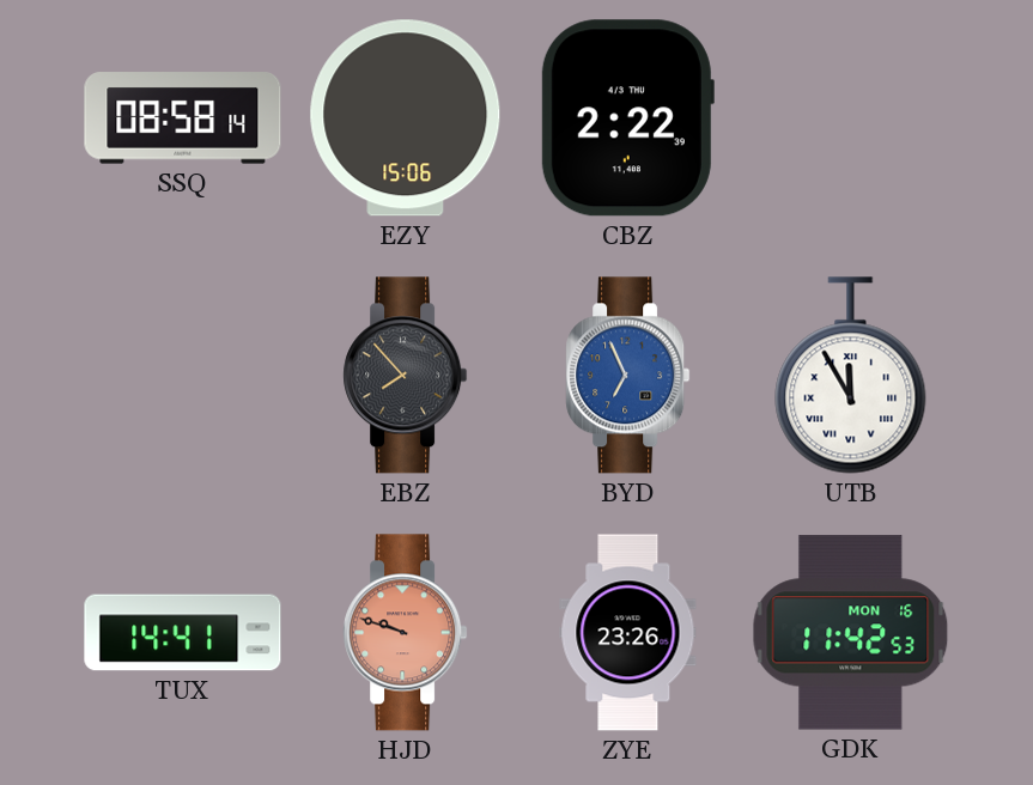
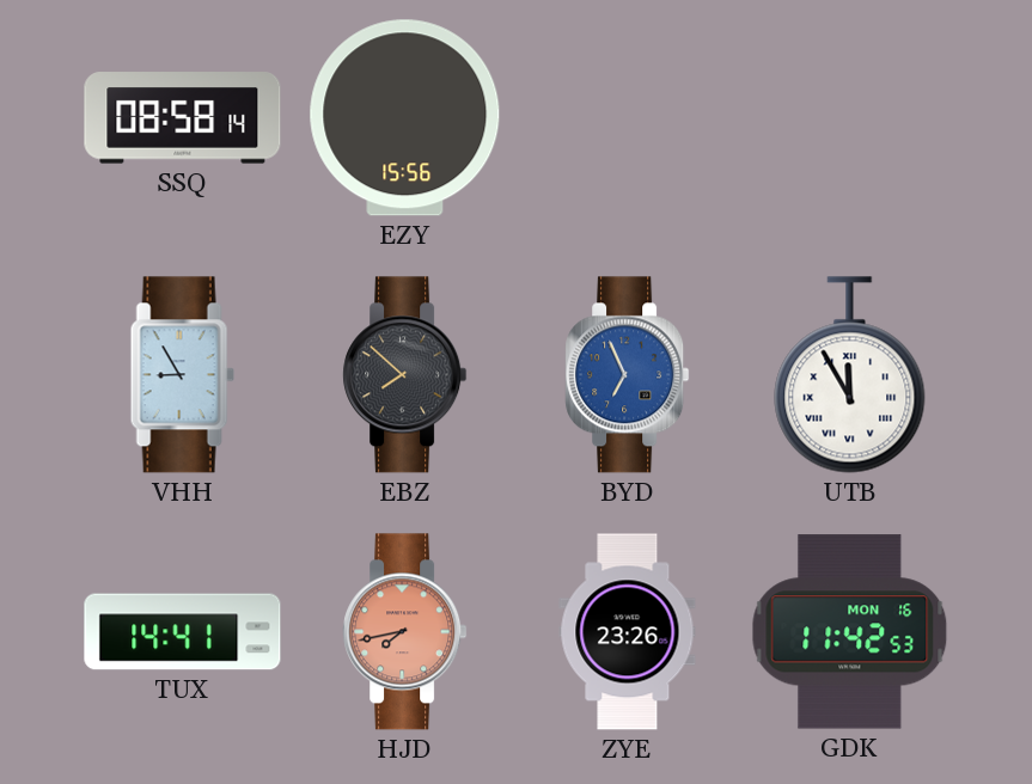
EZY: 15:06 -> 15:56 (405, 118)
CBZ: 2:22 -> none (627, 118)
VHH: none -> 8:55 (182, 375)
EBZ: 7:53 -> 7:52 (405, 375)
HJD: 9:48 -> 7:43 (405, 632)
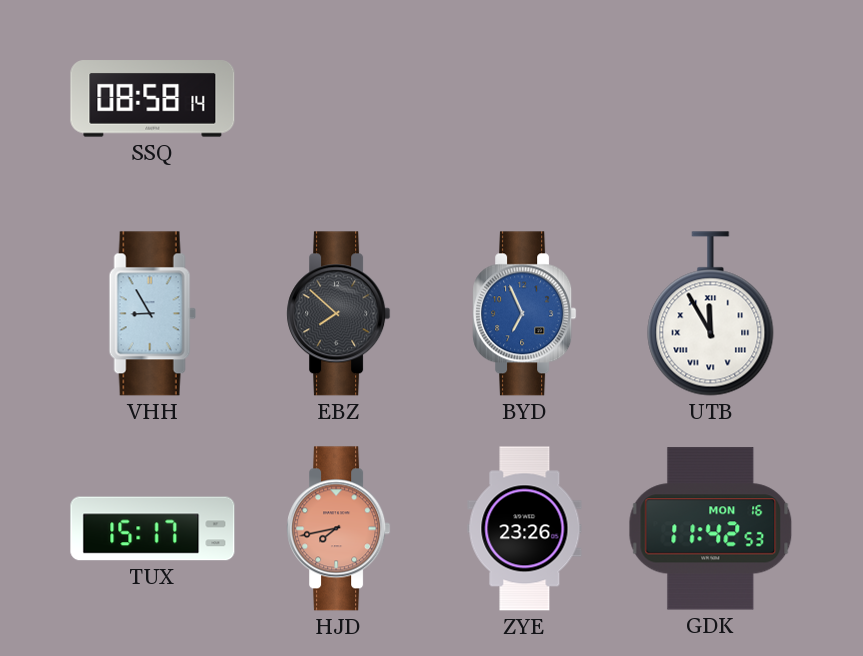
EZY: 15:56 -> none (405, 118)
TUX: 14:41 -> 15:17 (153, 529)
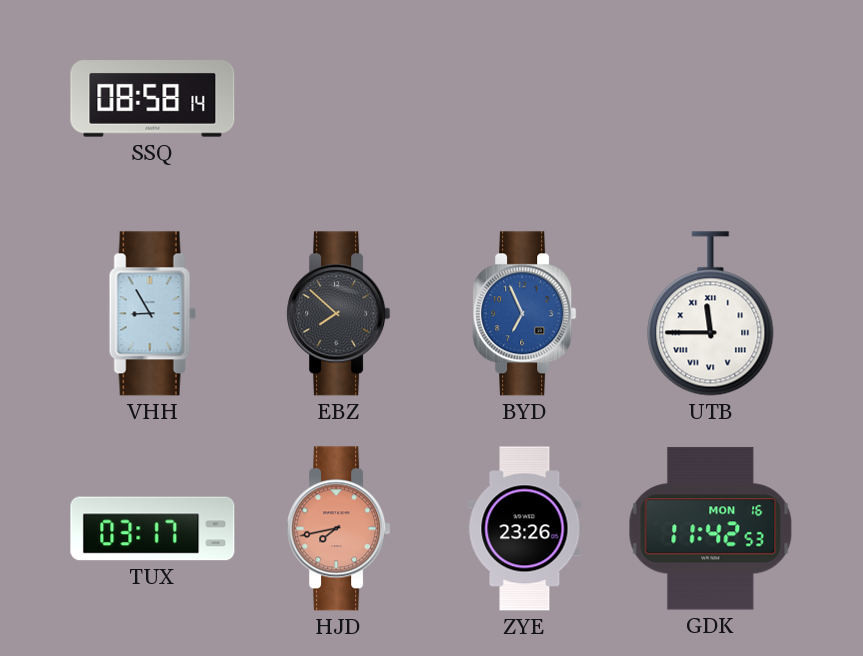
UTB: 11:55 -> 11:45 (711, 314)
TUX: 15:17 -> 03:17 (153, 529)
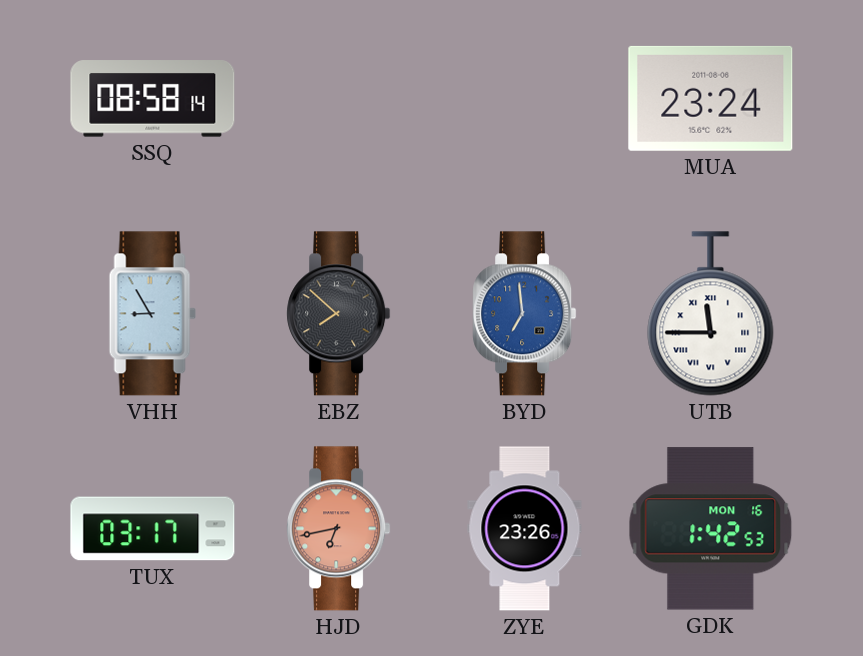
MUA: none -> 23:24 (711, 98)
BYD: 6:56 -> 6:59 (525, 314)
HJD: 7:43 -> 6:43 (339, 529)
GDK: 11:42 -> 1:42 (711, 529)
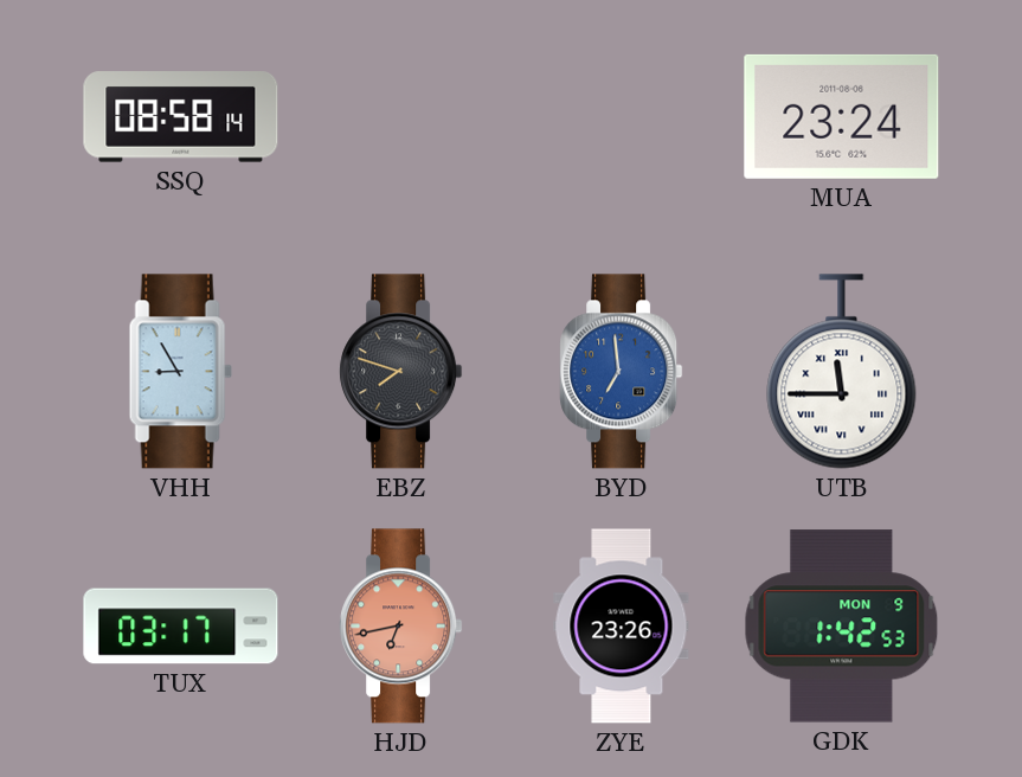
EBZ: 7:52 -> 7:48 (401, 372)
GDK date: MON 16 -> MON 9 (842, 627)
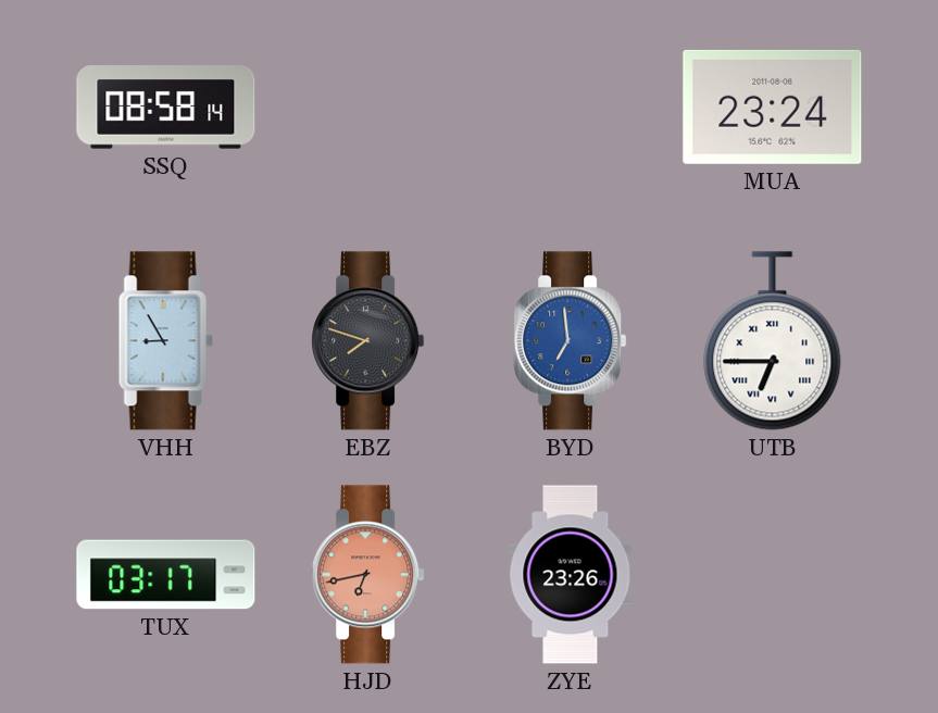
UTB: 11:45 -> 6:45 (773, 341)
GDK: 1:42 -> none (842, 627)
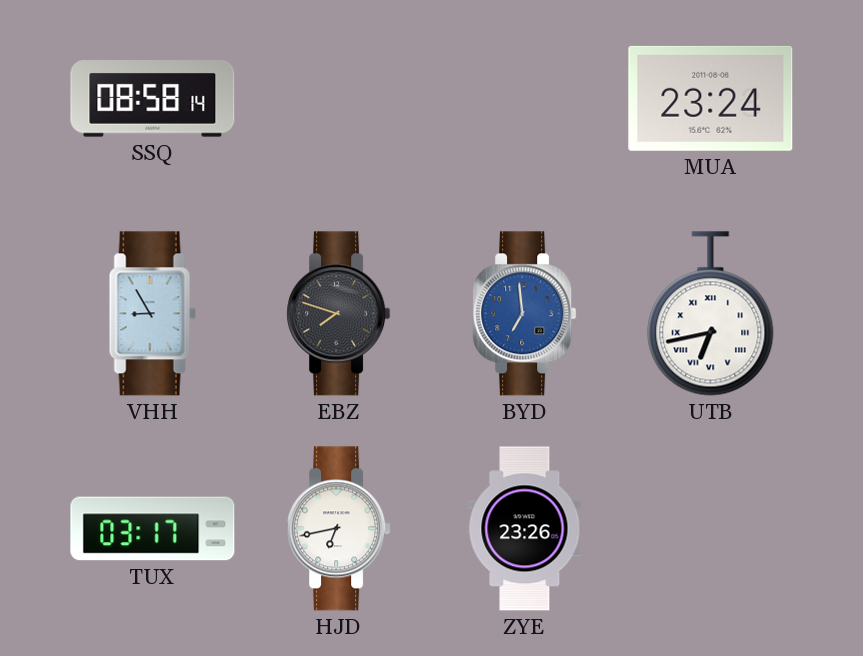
UTB: 6:45 -> 6:43 (711, 314)
HJD dial: salmon -> white (339, 529)
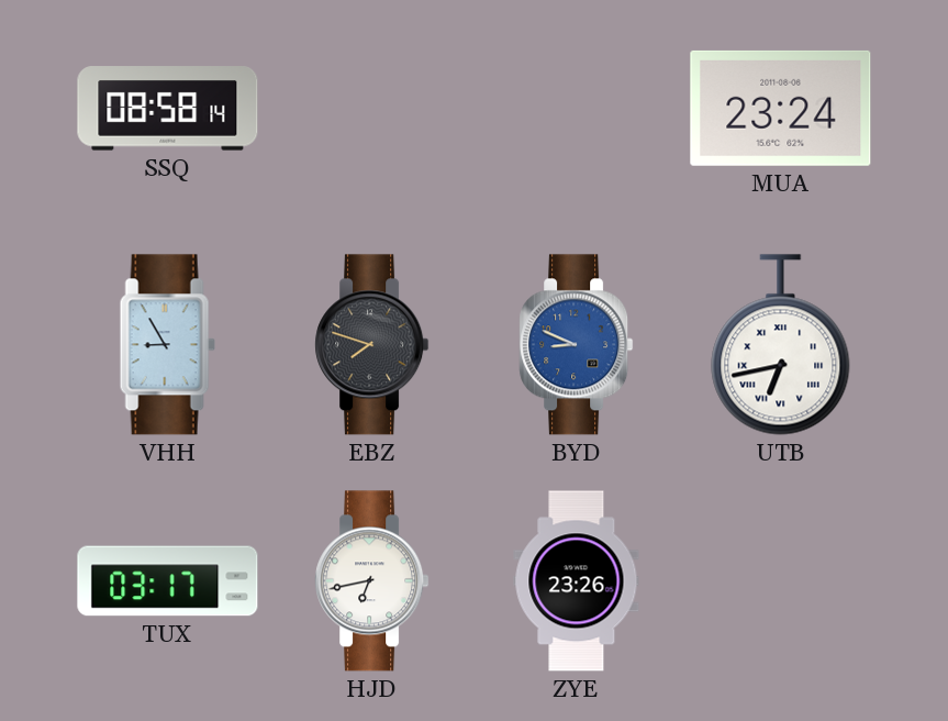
BYD: 6:59 -> 8:49 (577, 345)
